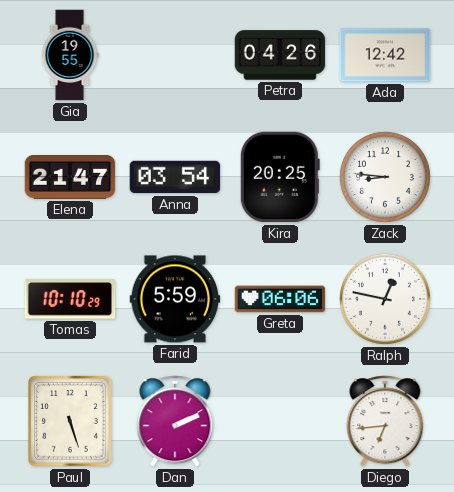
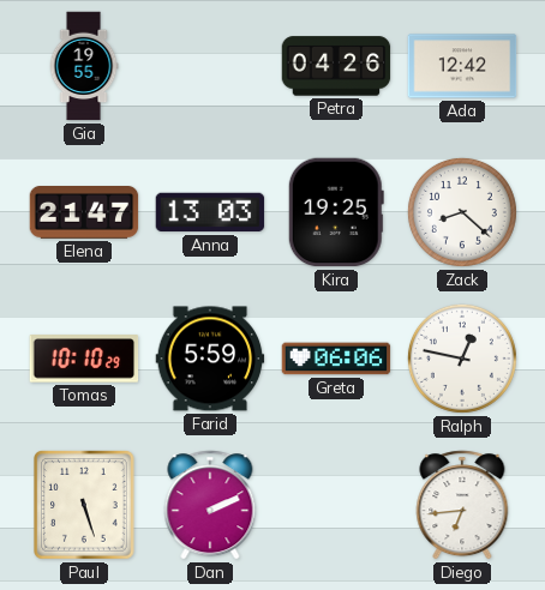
Anna: 03:54 -> 13:03 (210, 212)
Kira: 20:25 -> 19:25 (336, 212)
Zack: 8:46 -> 8:22 (462, 212)
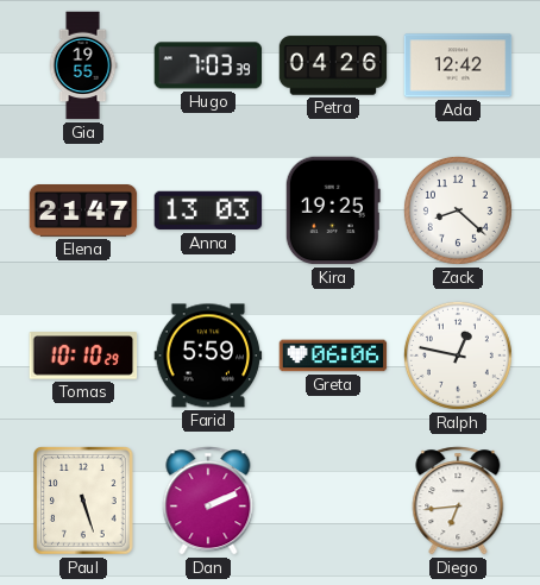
Hugo: none -> 7:03 (208, 65)
